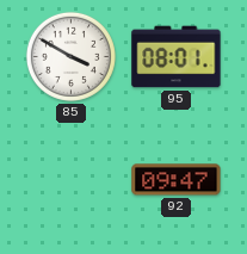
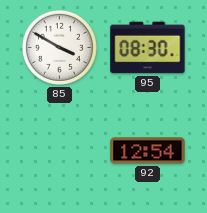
95: 08:01 -> 08:30 (148, 48)
92: 09:47 -> 12:54 (148, 151)
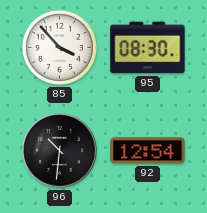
85: 3:50 -> 3:53 (59, 47)
96: none -> 10:31 (60, 151)
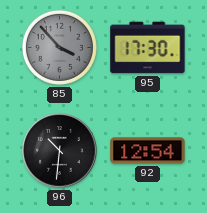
85 dial: white -> grey (59, 47)
95: 08:30 -> 17:30 (148, 48)
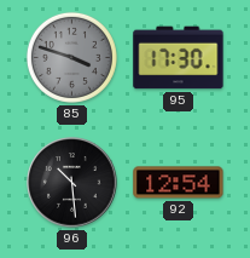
85: 3:53 -> 3:48 (71, 57)
96: 10:31 -> 10:29 (72, 183)
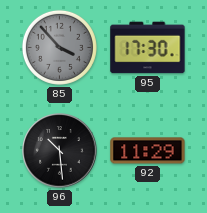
85: 3:48 -> 3:53 (59, 47)
92: 12:54 -> 11:29 (148, 151)
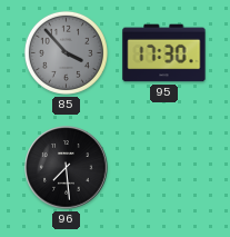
96: 10:29 -> 7:29 (67, 168)
92: 11:29 -> none (148, 151)
